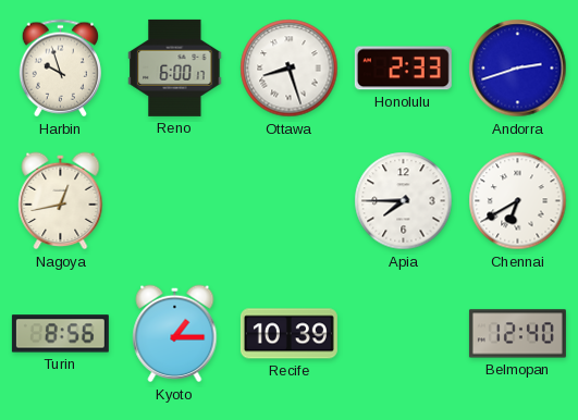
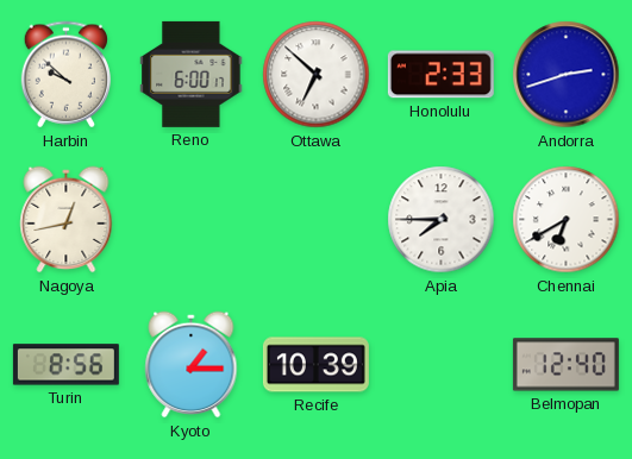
Harbin: 9:57 -> 9:52 (65, 75)
Ottawa: 8:27 -> 6:52 (317, 75)
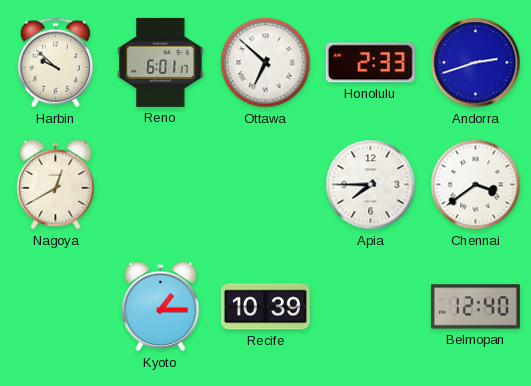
Reno: 6:00 -> 6:01 (161, 62)
Nagoya: 12:43 -> 12:40 (56, 185)
Chennai: 6:40 -> 3:39 (476, 185)
Turin: 8:56 -> none (65, 365)
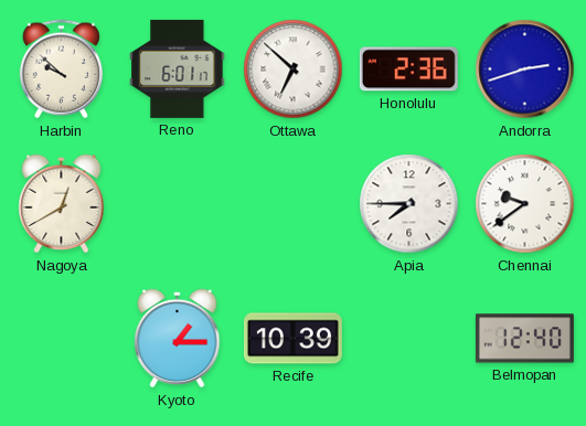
Honolulu: 2:33 -> 2:36 (408, 70)
Chennai: 3:39 -> 9:39 (525, 204)
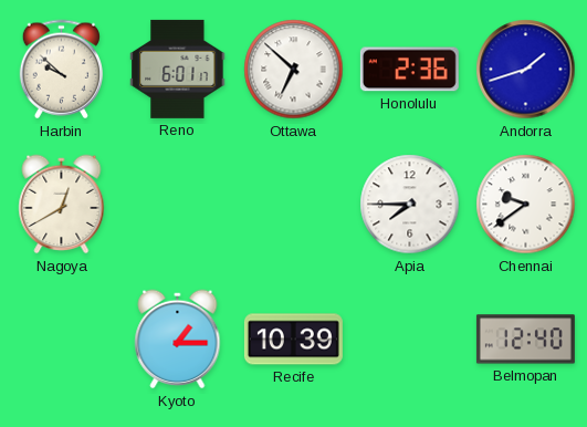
Andorra: 2:42 -> 1:42 (526, 70)
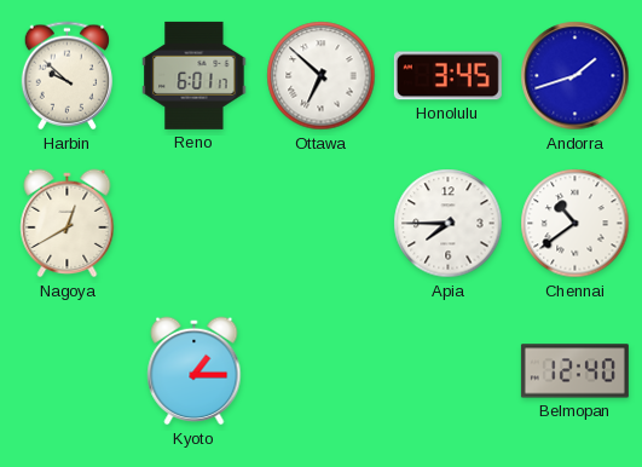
Honolulu: 2:36 -> 3:45 (447, 76)
Chennai: 9:39 -> 10:39 (576, 224)
Recife: 10:39 -> none (293, 340)
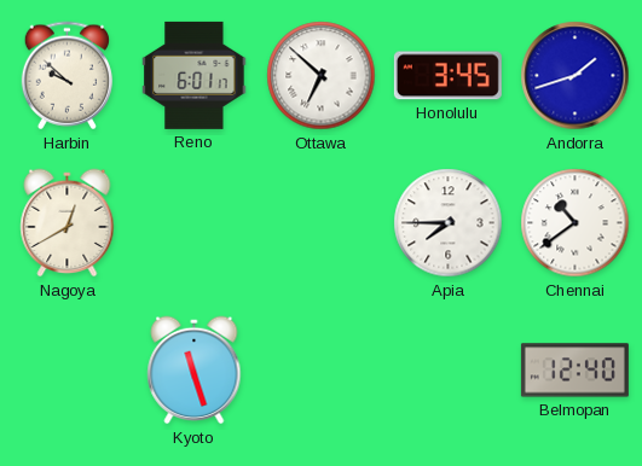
Kyoto: 1:15 -> 11:27 (195, 371)
